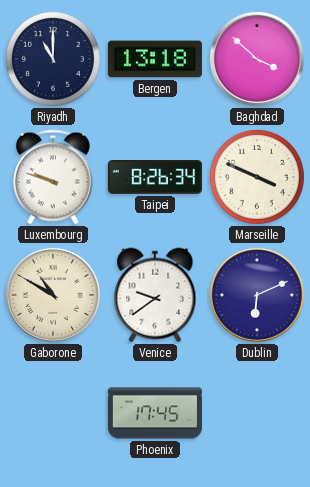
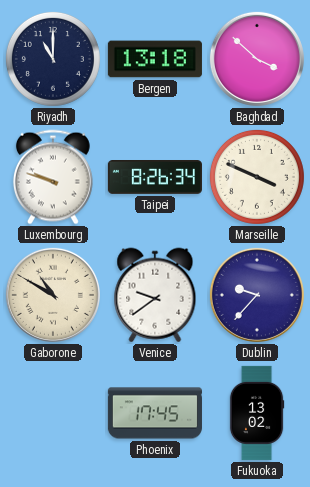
Dublin: 6:11 -> 9:37 (257, 295)
Fukuoka: none -> 13:02 (257, 413)
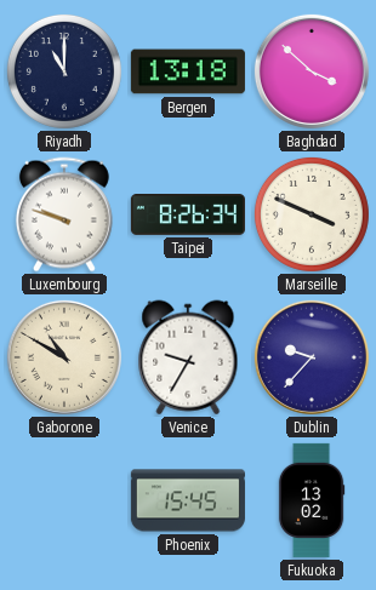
Venice: 9:39 -> 9:35 (188, 357)
Phoenix: 17:45 -> 15:45 (188, 500)
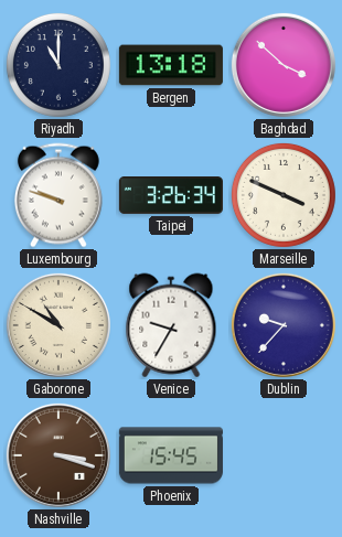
Taipei: 8:26 -> 3:26 (171, 196)
Nashville: none -> 3:18 (58, 455)
Fukuoka: 13:02 -> none (312, 500)
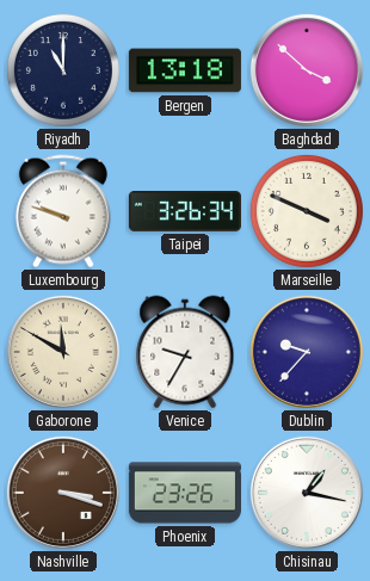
Gaborone: 10:50 -> 11:50 (63, 352)
Phoenix: 15:45 -> 23:26 (185, 493)
Chisinau: none -> 1:17 (307, 493)
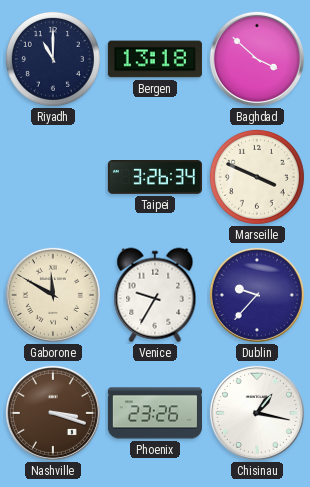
Luxembourg: 9:48 -> none (63, 211)
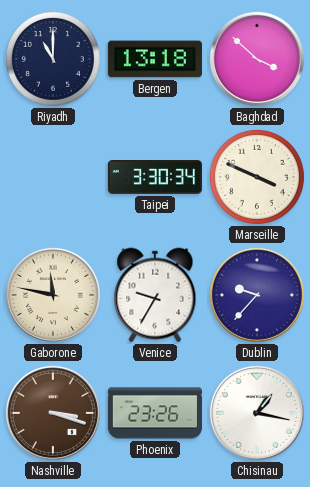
Taipei: 3:26 -> 3:30 (155, 178)
Gaborone: 11:50 -> 11:47 (53, 295)
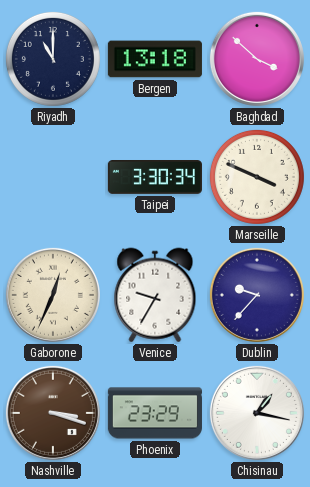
Gaborone: 11:47 -> 12:34 (53, 295)
Phoenix: 23:26 -> 23:29 (155, 413)
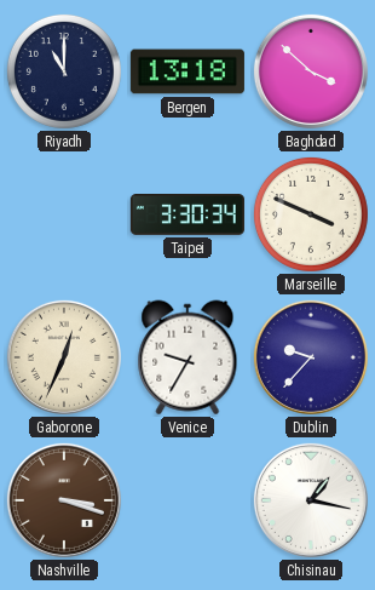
Phoenix: 23:29 -> none (155, 413)
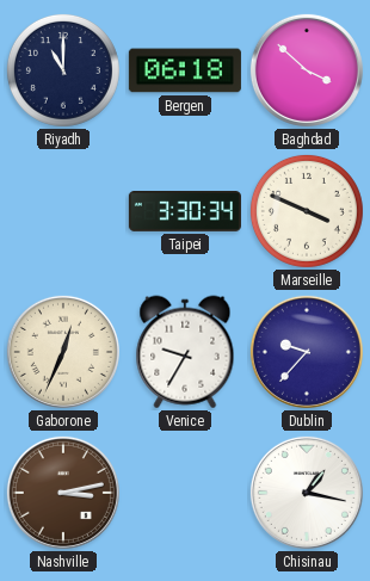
Bergen: 13:18 -> 06:18 (185, 70)
Nashville: 3:18 -> 3:13 (63, 493)
